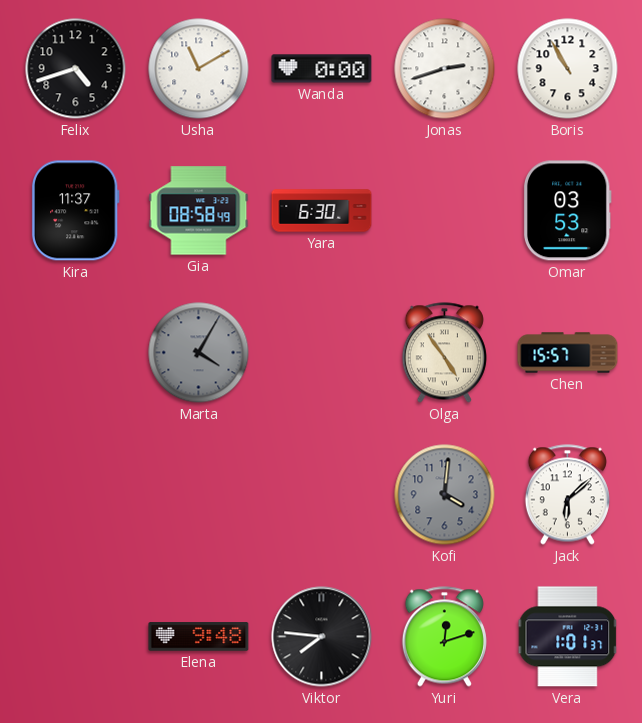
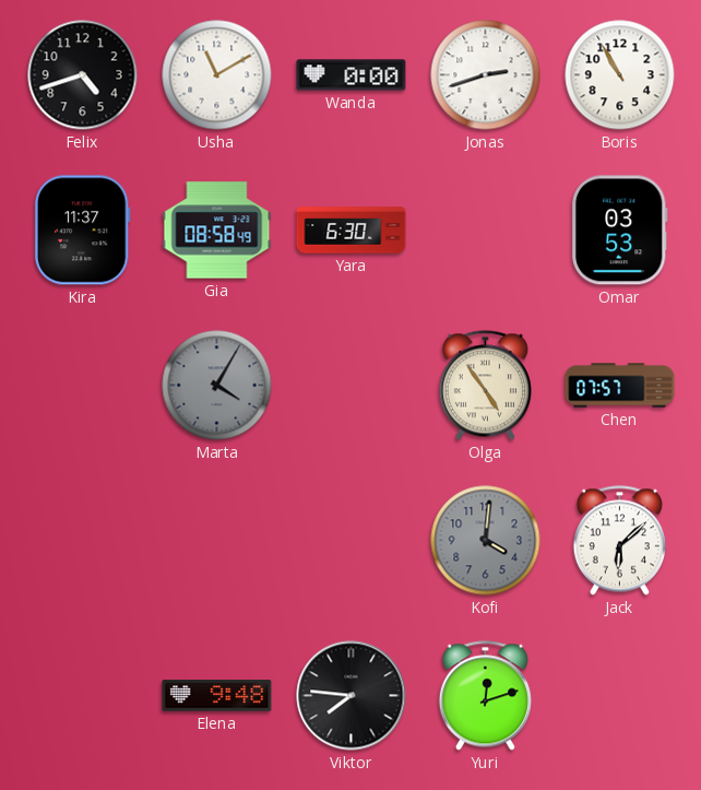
Chen: 15:57 -> 07:57 (620, 386)
Vera: 1:01 -> none (568, 637)
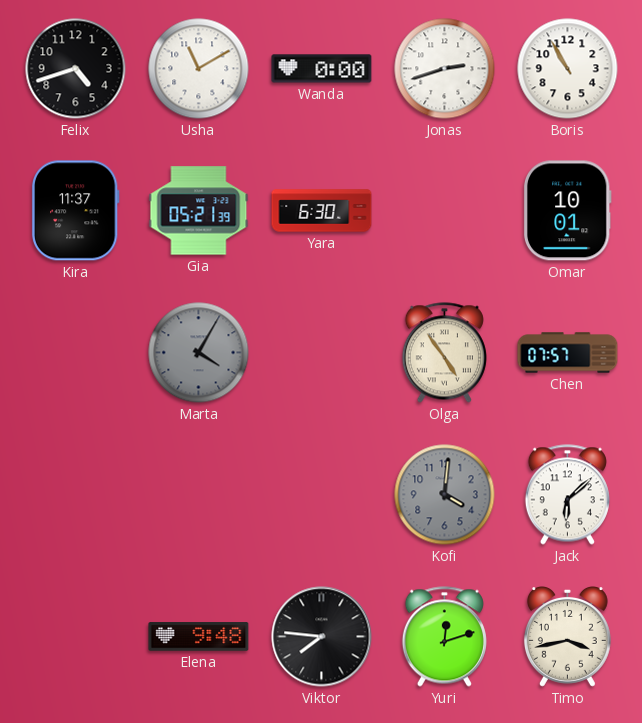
Gia: 08:58 -> 05:21 (199, 211)
Omar: 03:53 -> 10:01 (567, 211)
Timo: none -> 3:43 (567, 637)
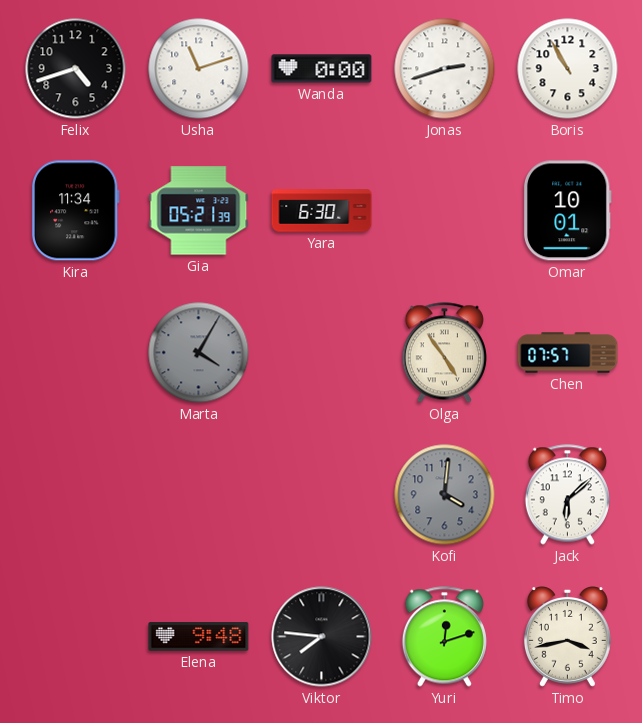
Usha: 11:10 -> 11:12 (199, 69)
Kira: 11:37 -> 11:34 (75, 211)
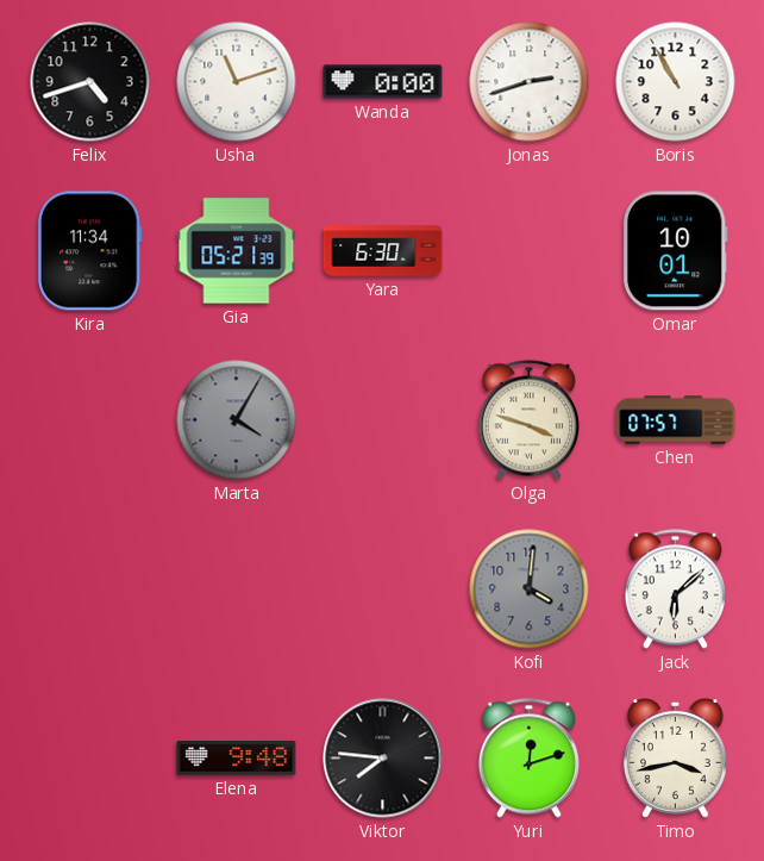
Olga: 4:54 -> 3:48 (528, 420)
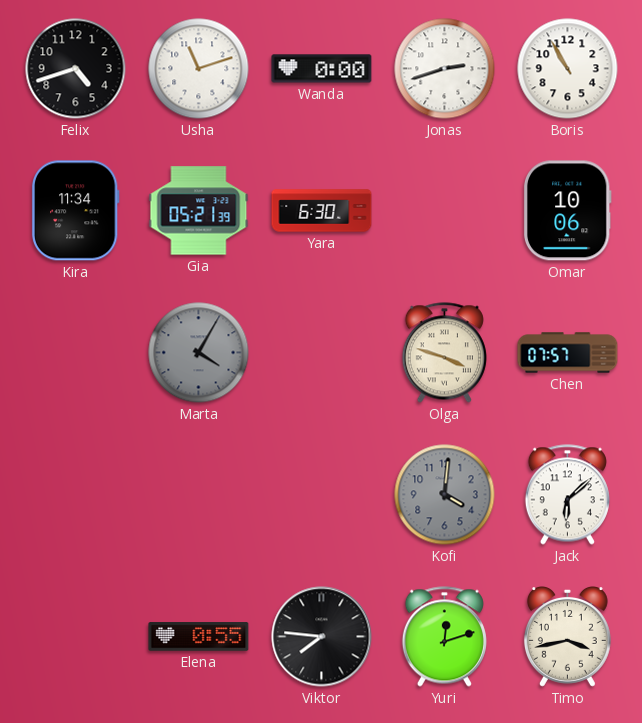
Omar: 10:01 -> 10:06 (567, 211)
Elena: 9:48 -> 0:55 (199, 637)
